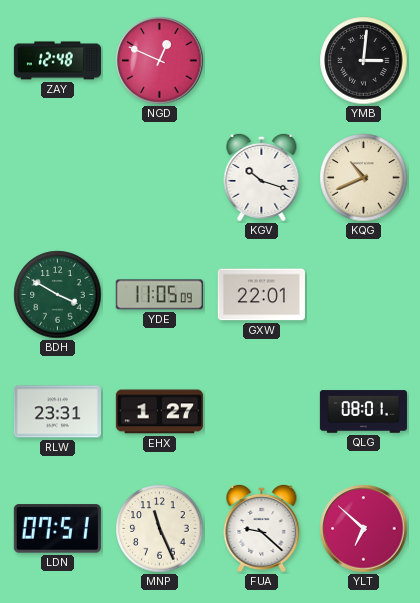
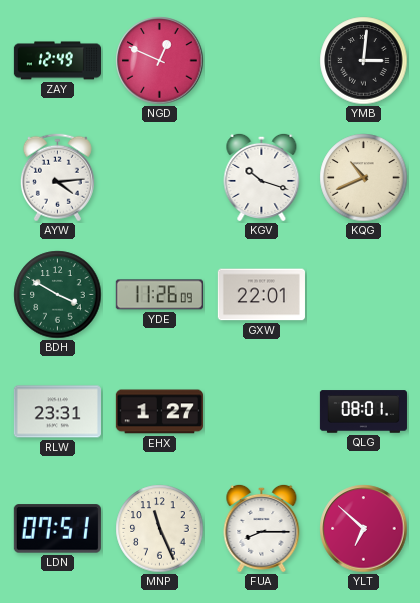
ZAY: 12:48 -> 12:49 (57, 61)
AYW: none -> 4:14 (57, 178)
YDE: 11:05 -> 11:26 (159, 295)
FUA: 9:22 -> 8:15 (262, 528)
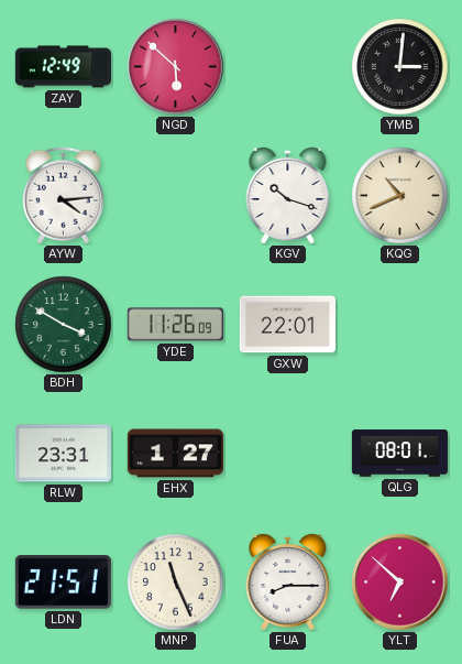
NGD: 12:49 -> 5:52 (176, 67)
LDN: 07:51 -> 21:51 (63, 583)
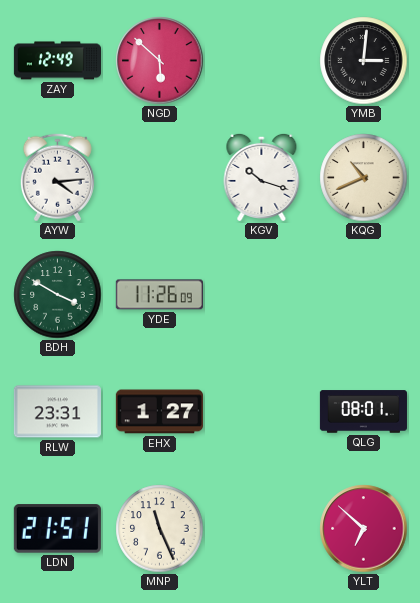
GXW: 22:01 -> none (287, 325)
FUA: 8:15 -> none (288, 581)
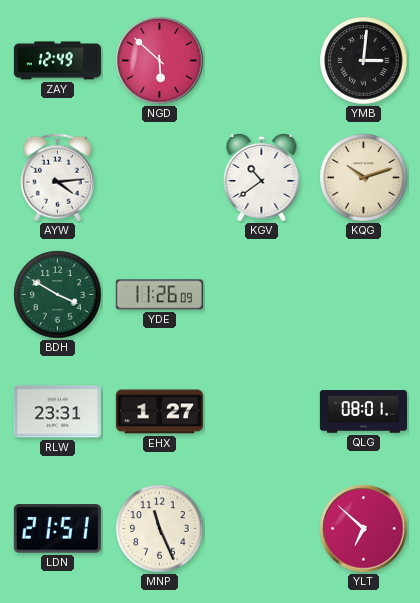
KGV: 10:18 -> 10:39 (262, 177)
KQG: 10:41 -> 10:12 (364, 178)
